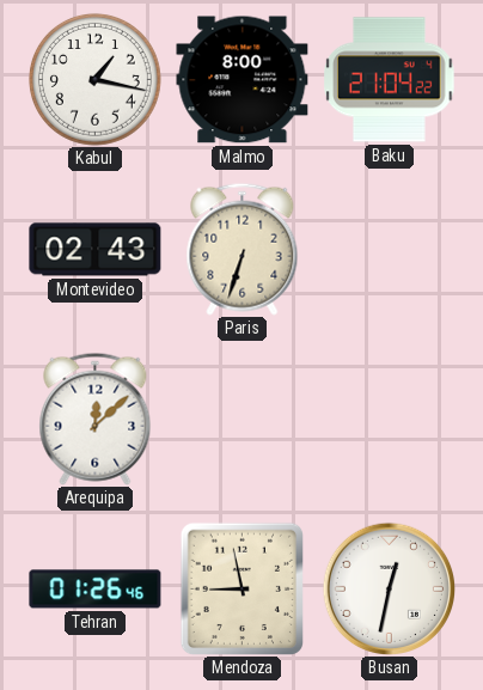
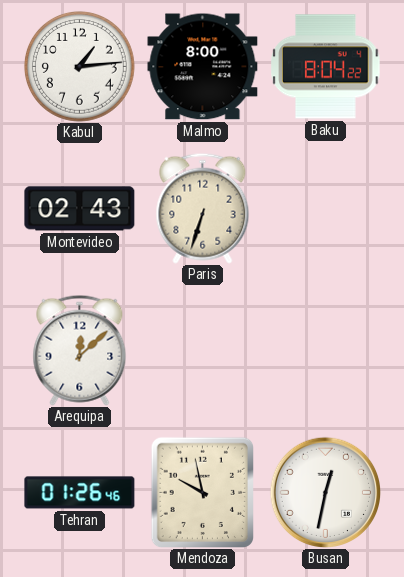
Kabul: 1:17 -> 1:14 (79, 66)
Baku: 21:04 -> 8:04 (326, 67)
Mendoza: 8:58 -> 9:58 (202, 492)
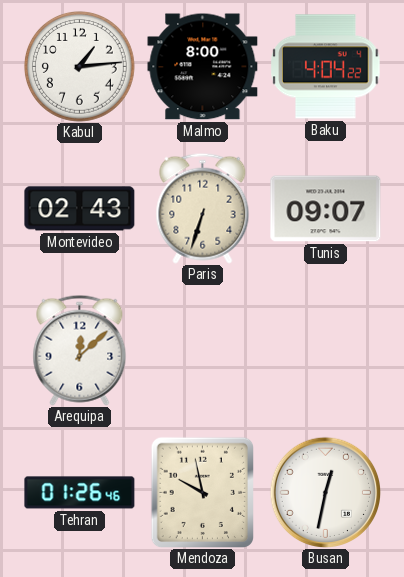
Baku: 8:04 -> 4:04 (326, 67)
Tunis: none -> 09:07 (326, 209)
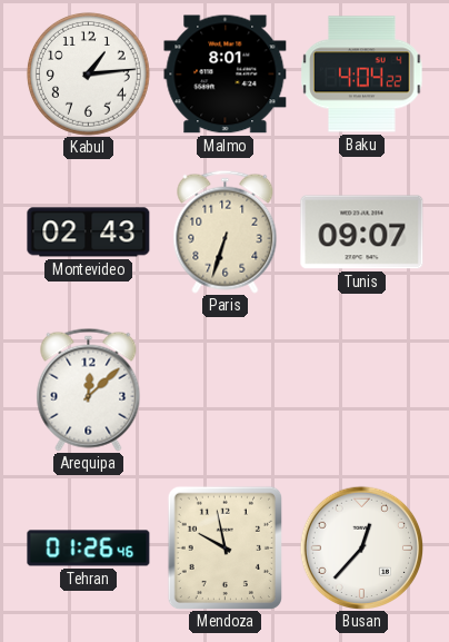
Malmo: 8:00 -> 8:01 (226, 75)
Busan: 12:32 -> 12:37 (361, 547)
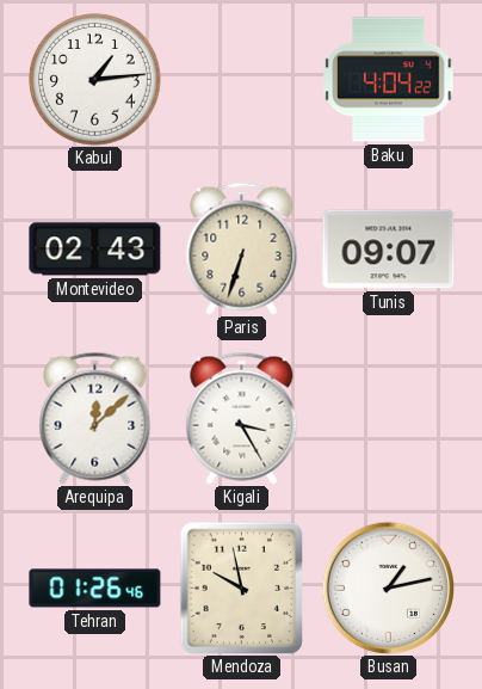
Malmo: 8:01 -> none (226, 75)
Kigali: none -> 3:25 (242, 418)
Busan: 12:37 -> 1:13 (388, 588)
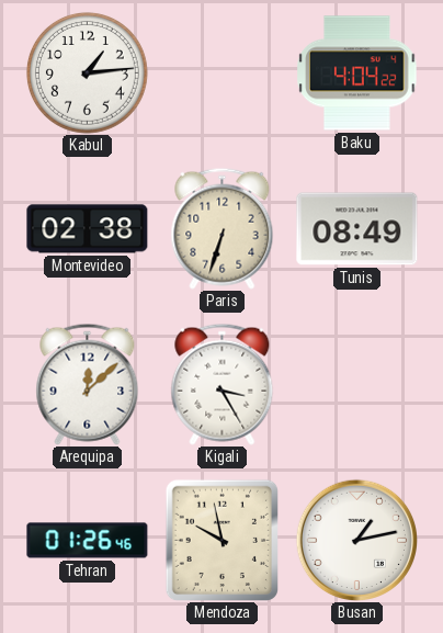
Montevideo: 02:43 -> 02:38 (88, 229)
Tunis: 09:07 -> 08:49 (357, 229)
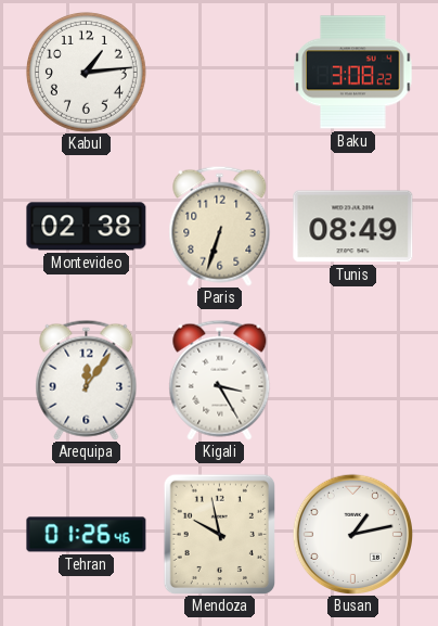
Baku: 4:04 -> 3:08 (353, 73)
Arequipa: 12:08 -> 12:06 (87, 380)
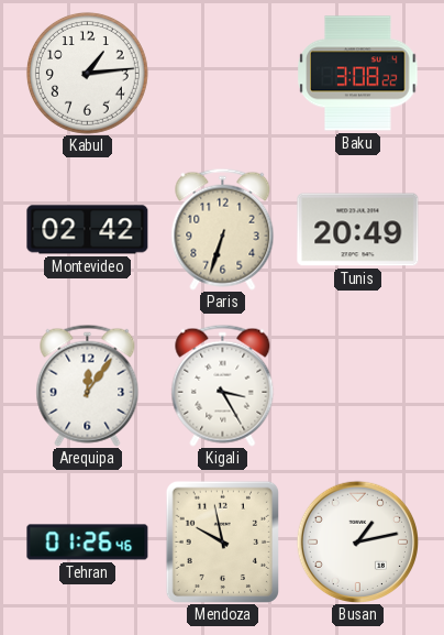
Montevideo: 02:38 -> 02:42 (88, 230)
Tunis: 08:49 -> 20:49 (358, 230)
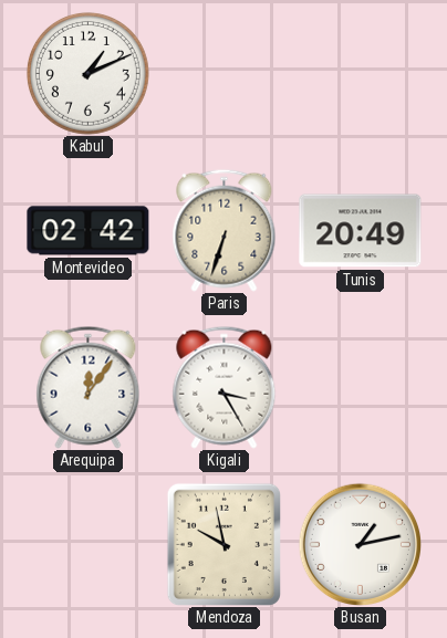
Kabul: 1:14 -> 1:11 (87, 73)
Baku: 3:08 -> none (358, 74)
Tehran: 01:26 -> none (88, 543)
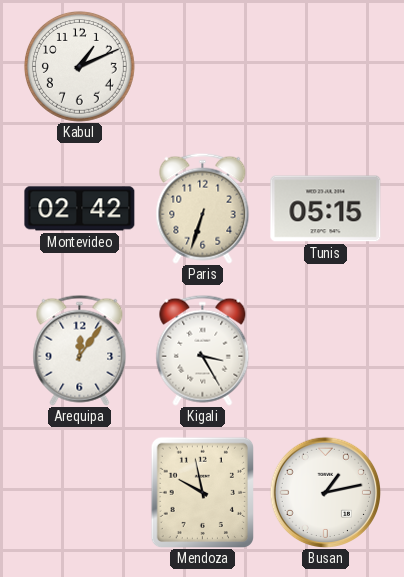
Tunis: 20:49 -> 05:15 (326, 209)
